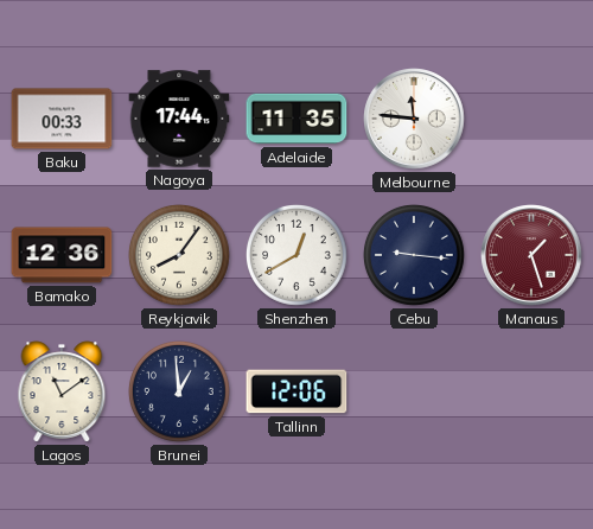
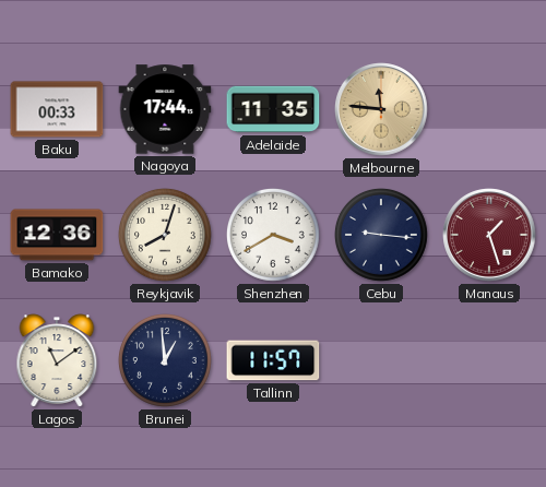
Melbourne dial: white -> champagne (381, 109)
Reykjavik: 8:06 -> 8:03 (166, 236)
Shenzhen: 12:40 -> 3:40 (274, 236)
Tallinn: 12:06 -> 11:57 (273, 360)
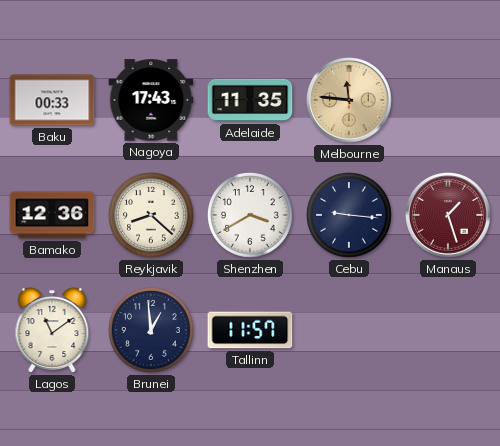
Nagoya: 17:44 -> 17:43 (151, 100)
Reykjavik: 8:03 -> 8:22 (152, 216)
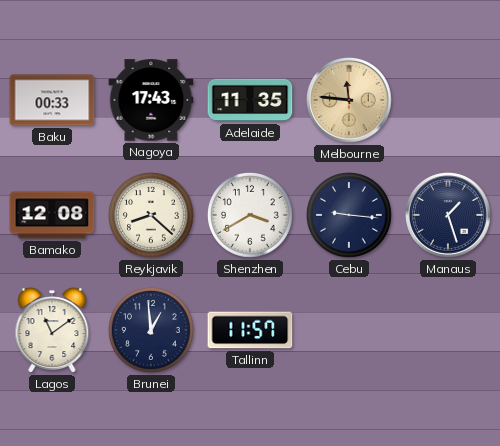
Bamako: 12:36 -> 12:08 (52, 215)
Manaus dial: burgundy -> navy (448, 215)
